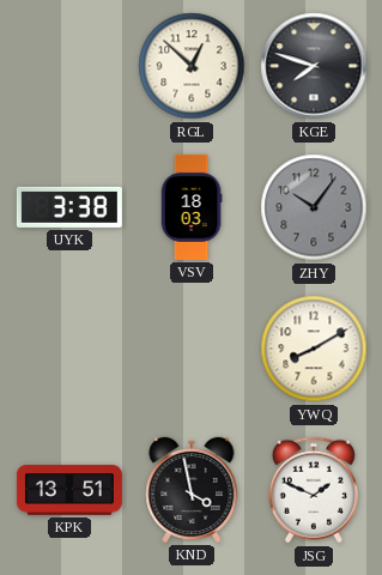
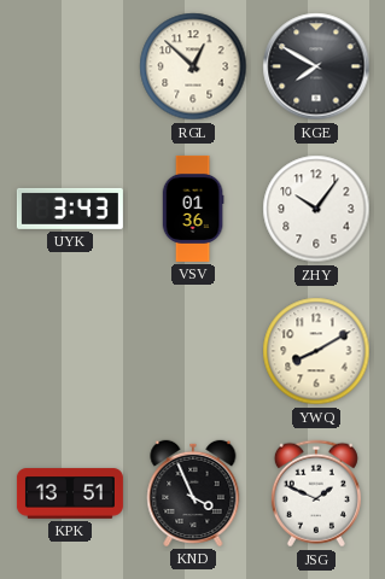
KGE: 7:48 -> 7:50 (316, 66)
UYK: 3:38 -> 3:43 (70, 209)
VSV: 18:03 -> 01:36 (193, 209)
ZHY dial: grey -> white (316, 209)
KND: 3:58 -> 3:56 (193, 493)
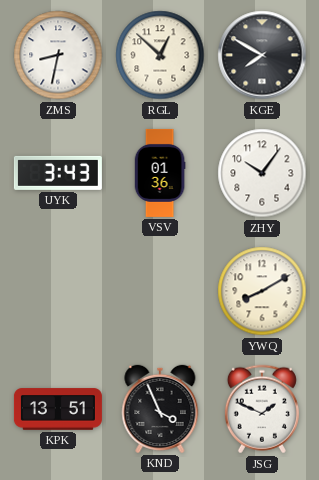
ZMS: none -> 8:32 (58, 55)
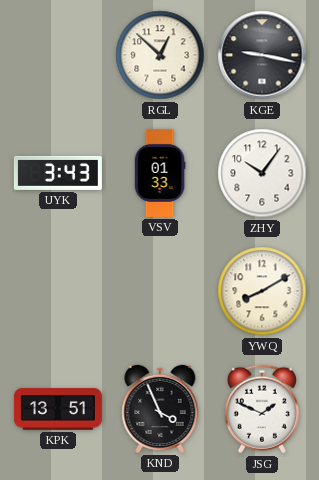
ZMS: 8:32 -> none (58, 55)
KGE: 7:50 -> 9:17 (262, 55)
VSV: 01:36 -> 01:33 (160, 173)
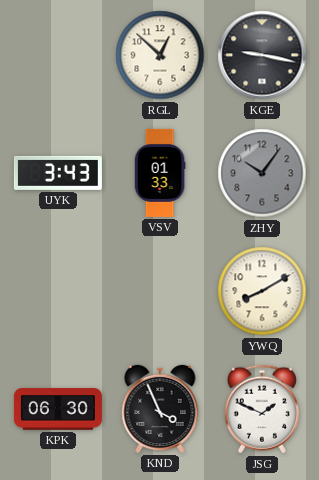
ZHY dial: white -> grey (262, 173)
KPK: 13:51 -> 06:30 (58, 409)
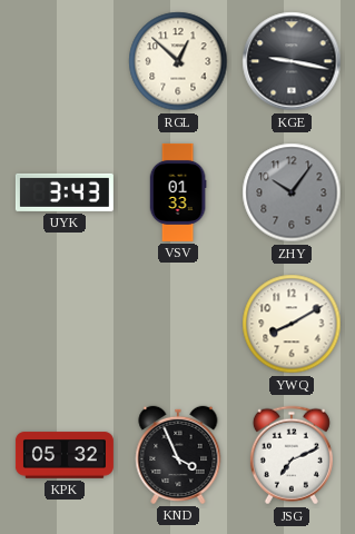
KPK: 06:30 -> 05:32 (65, 455)
JSG: 1:49 -> 7:11 (292, 455)
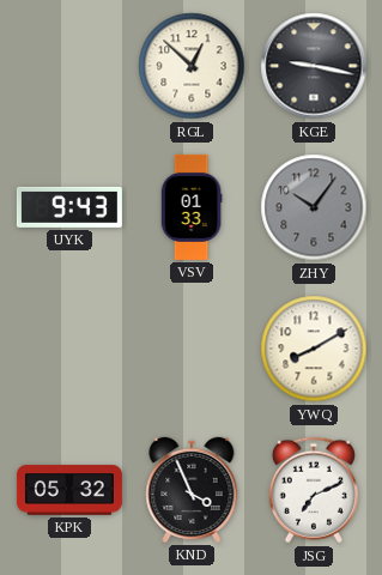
UYK: 3:43 -> 9:43 (69, 207)
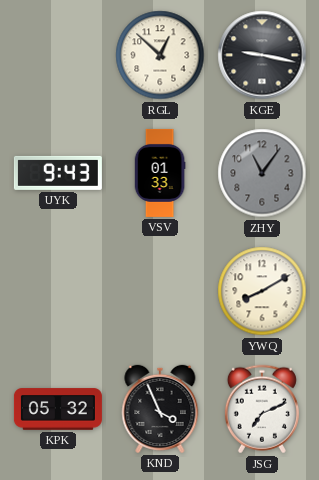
ZHY: 10:06 -> 11:06 (262, 173)
